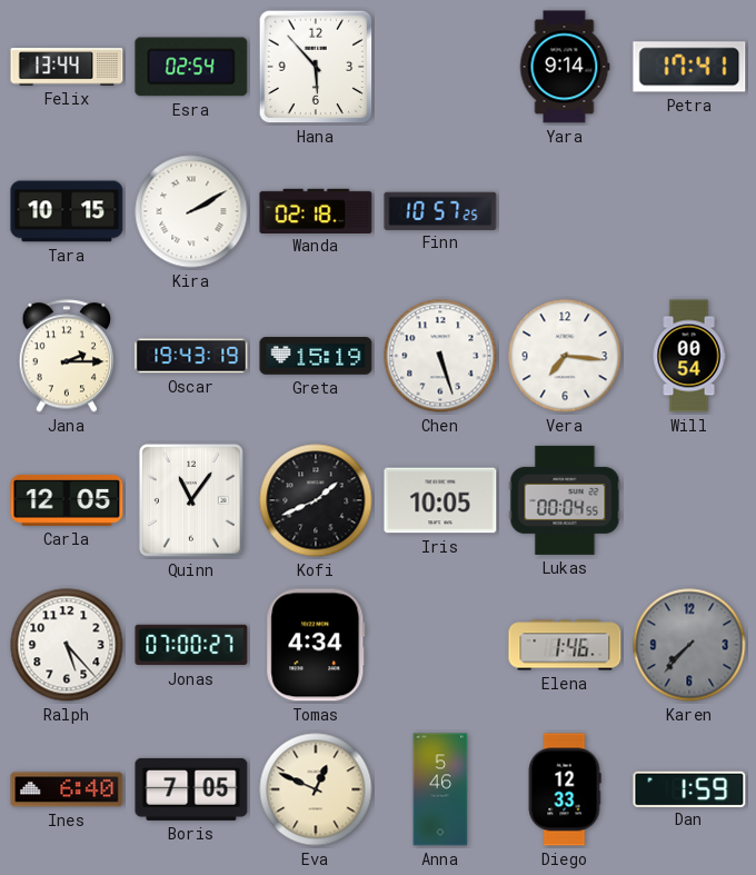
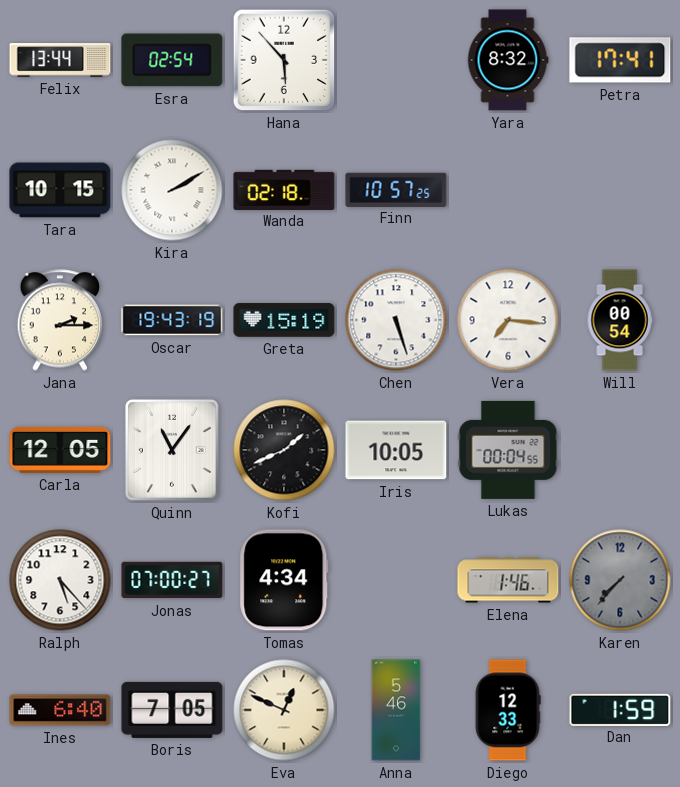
Yara: 9:14 -> 8:32 (508, 60)
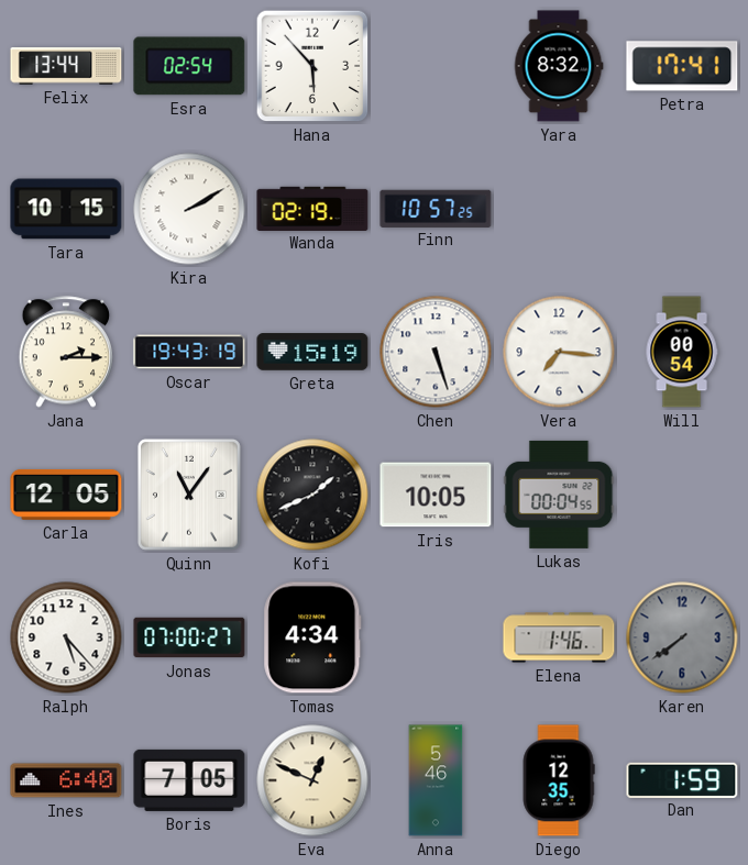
Wanda: 02:18 -> 02:19 (312, 208)
Karen: 7:37 -> 7:39 (682, 637)
Diego: 12:33 -> 12:35 (559, 780)
